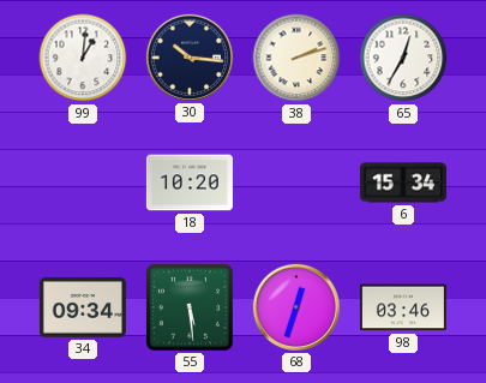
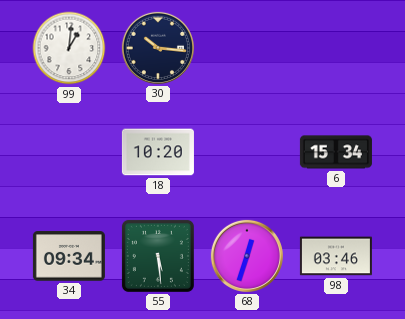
38: 2:12 -> none (296, 58)
65: 12:35 -> none (403, 58)
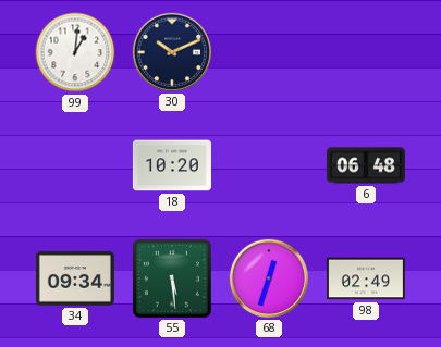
30: 10:16 -> 10:11 (172, 52)
6: 15:34 -> 06:48 (366, 165)
98: 03:46 -> 02:49 (366, 278)
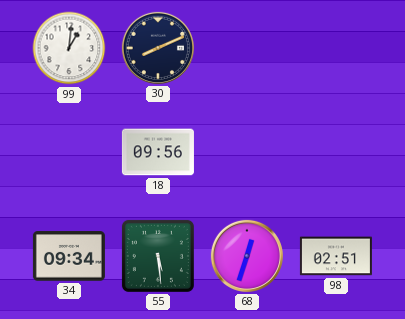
30: 10:11 -> 8:11 (158, 48)
18: 10:20 -> 09:56 (158, 152)
6: 06:48 -> none (366, 165)
98: 02:49 -> 02:51 (336, 256)
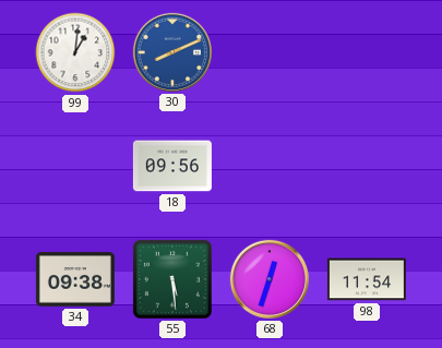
30 dial: navy -> blue (172, 52)
34: 09:34 -> 09:38 (75, 279)
98: 02:51 -> 11:54 (367, 279)
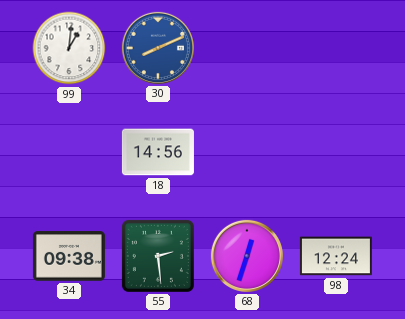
18: 09:56 -> 14:56 (158, 152)
55: 5:29 -> 2:29 (158, 256)
98: 11:54 -> 12:24 (336, 256)
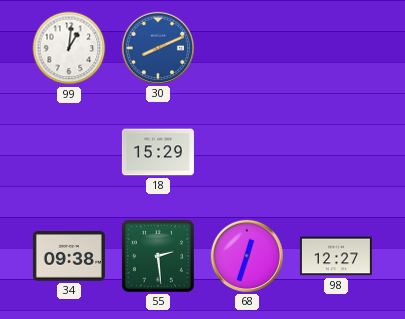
18: 14:56 -> 15:29 (158, 152)
98: 12:24 -> 12:27 (336, 256)
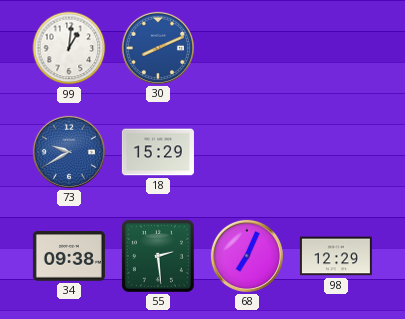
73: none -> 9:40 (69, 152)
68: 12:33 -> 7:04 (247, 256)
98: 12:27 -> 12:29 (336, 256)
